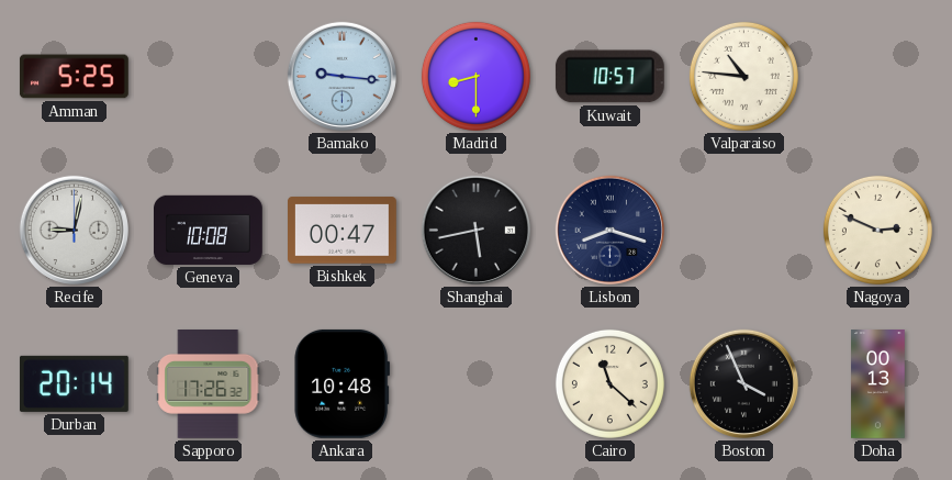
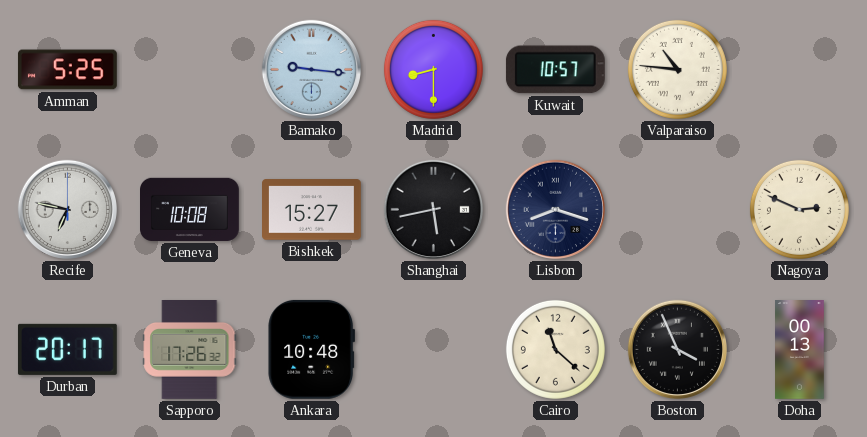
Recife: 9:02 -> 6:47 (67, 209)
Bishkek: 00:47 -> 15:27 (312, 210)
Durban: 20:14 -> 20:17 (67, 349)
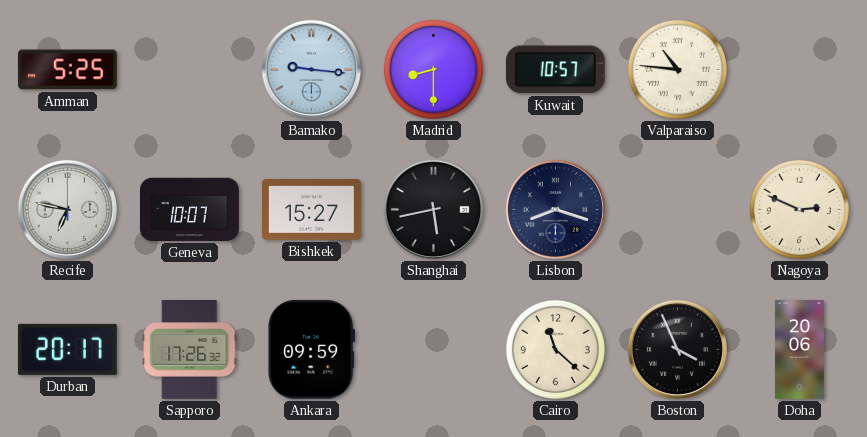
Geneva: 10:08 -> 10:07 (190, 209)
Ankara: 10:48 -> 09:59 (312, 349)
Doha: 00:13 -> 20:06 (800, 350)
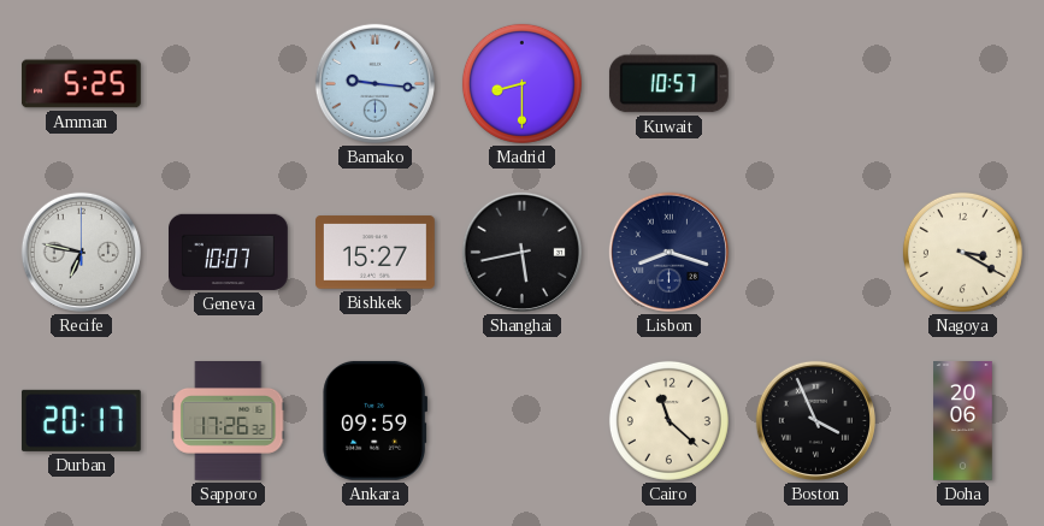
Valparaiso: 10:46 -> none (677, 69)
Nagoya: 2:49 -> 3:20 (962, 252)
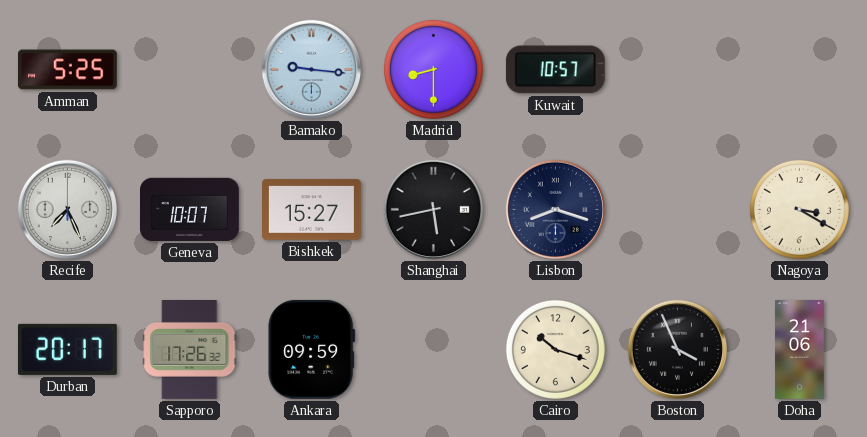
Recife: 6:47 -> 7:26 (67, 209)
Cairo: 11:22 -> 10:18 (555, 349)
Doha: 20:06 -> 21:06 (800, 350)
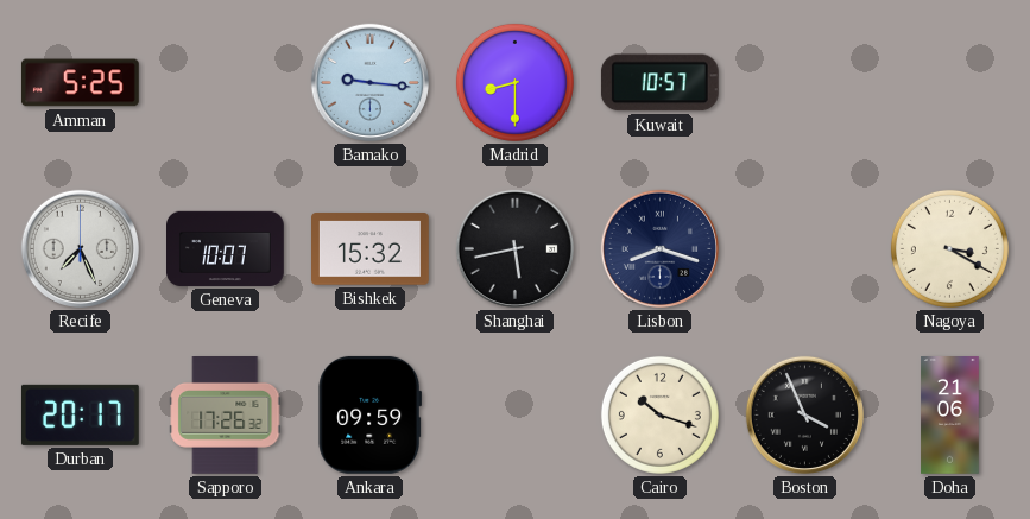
Bishkek: 15:27 -> 15:32 (371, 249)
